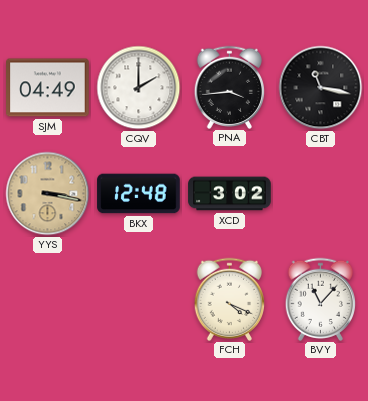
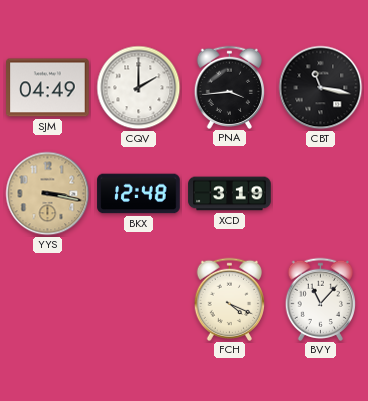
XCD: 3:02 -> 3:19 (230, 194)
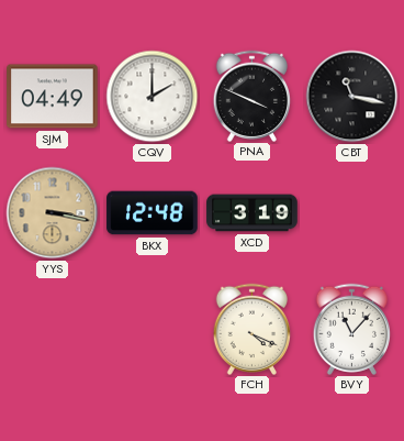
PNA: 3:44 -> 3:49 (252, 96)
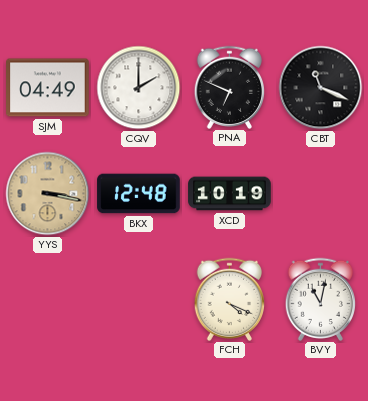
PNA: 3:49 -> 6:49 (230, 87)
CBT: 11:17 -> 11:19 (321, 88)
XCD: 3:19 -> 10:19 (230, 194)
BVY: 11:07 -> 11:02 (321, 299)
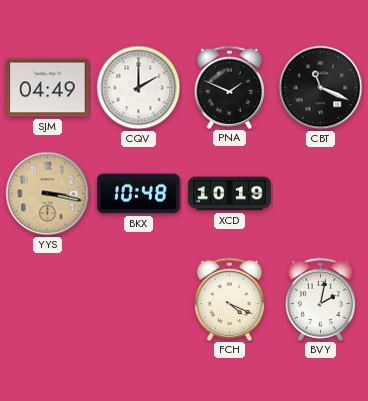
PNA: 6:49 -> 1:49 (230, 87)
BKX: 12:48 -> 10:48 (139, 194)
BVY: 11:02 -> 2:02 (321, 299)
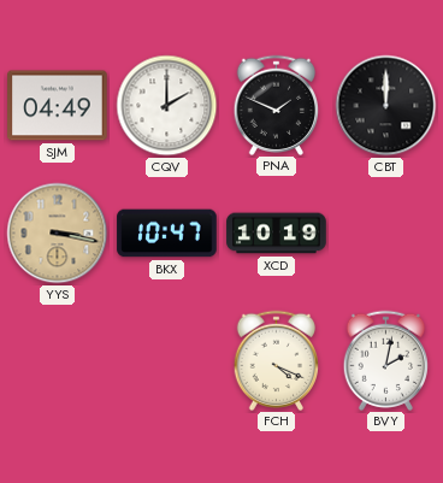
CBT: 11:19 -> 12:00 (386, 106)
BKX: 10:48 -> 10:47 (167, 234)
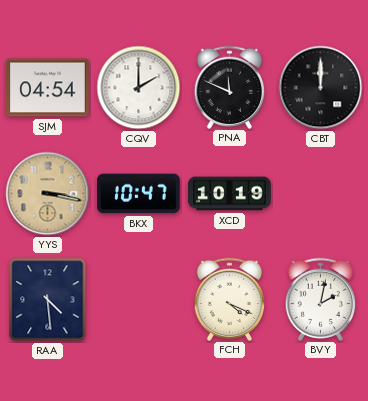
SJM: 04:49 -> 04:54 (48, 88)
PNA: 1:49 -> 11:49 (230, 87)
RAA: none -> 4:29 (48, 300)
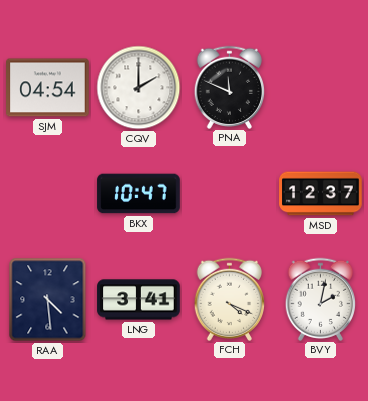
CBT: 12:00 -> none (321, 88)
YYS: 3:17 -> none (48, 194)
XCD: 10:19 -> none (230, 194)
MSD: none -> 12:37 (321, 194)
LNG: none -> 3:41 (139, 300)
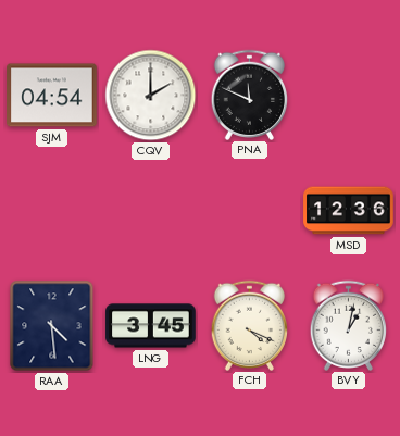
BKX: 10:47 -> none (139, 194)
MSD: 12:37 -> 12:36 (349, 211)
LNG: 3:41 -> 3:45 (151, 326)
BVY: 2:02 -> 1:02 (349, 325)
